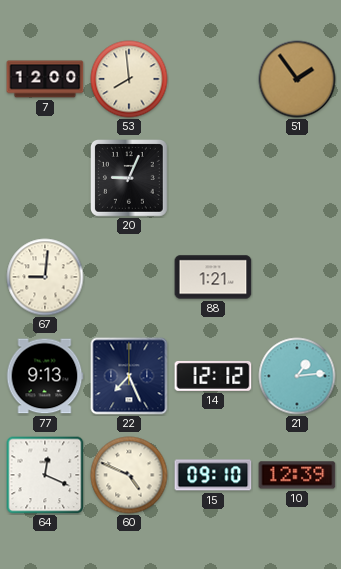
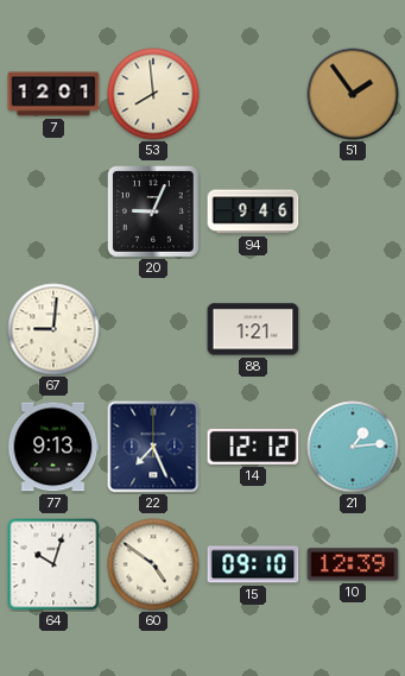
7: 12:00 -> 12:01 (53, 94)
94: none -> 9:46 (253, 211)
64: 12:19 -> 10:03 (53, 564)
60: 4:49 -> 4:51 (153, 564)
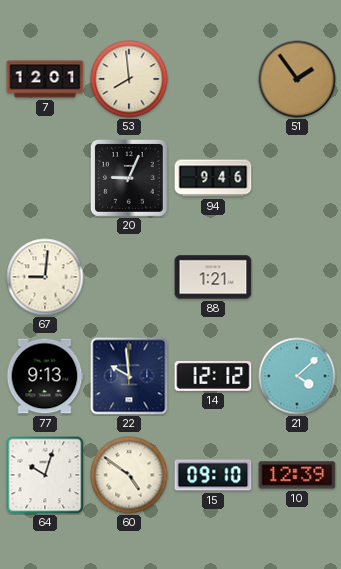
22: 7:26 -> 9:59 (129, 376)
21: 1:14 -> 4:08 (297, 376)
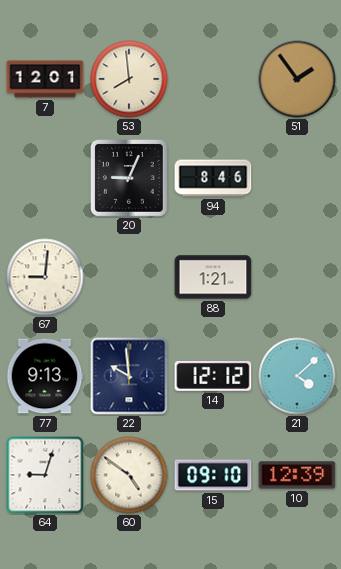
94: 9:46 -> 8:46 (213, 178)
64: 10:03 -> 9:03 (45, 475)
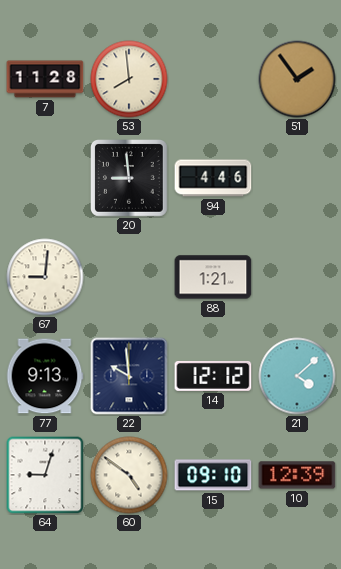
7: 12:01 -> 11:28 (45, 79)
20: 9:04 -> 8:59 (130, 179)
94: 8:46 -> 4:46 (213, 178)
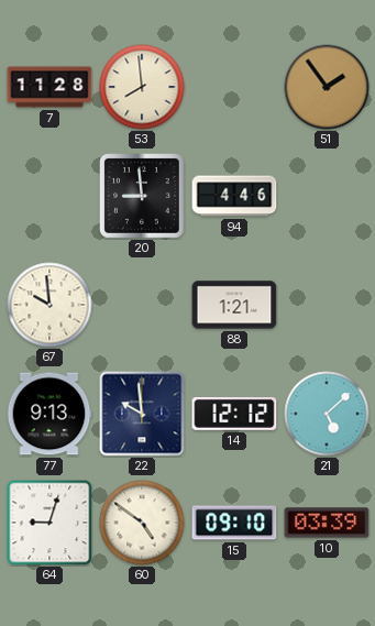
67: 9:01 -> 9:59 (49, 305)
21: 4:08 -> 5:08 (327, 414)
10: 12:39 -> 03:39 (327, 523)
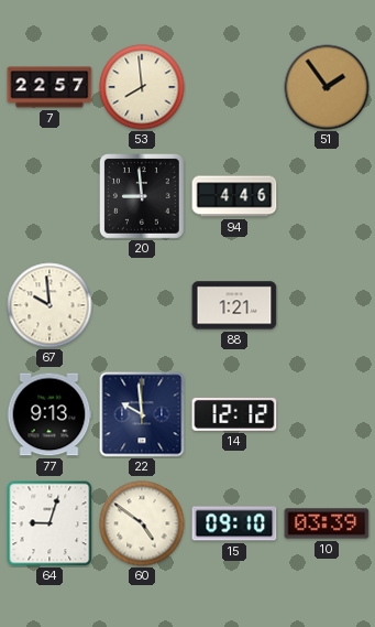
7: 11:28 -> 22:57 (49, 87)
21: 5:08 -> none (327, 414)
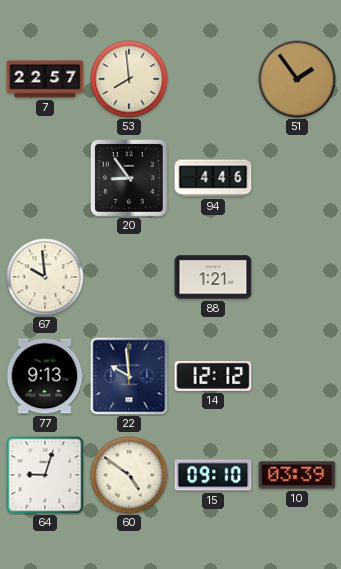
20: 8:59 -> 8:54 (130, 179)
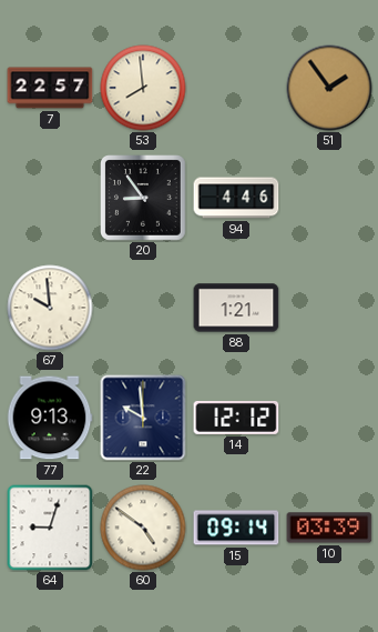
15: 09:10 -> 09:14 (236, 528)
